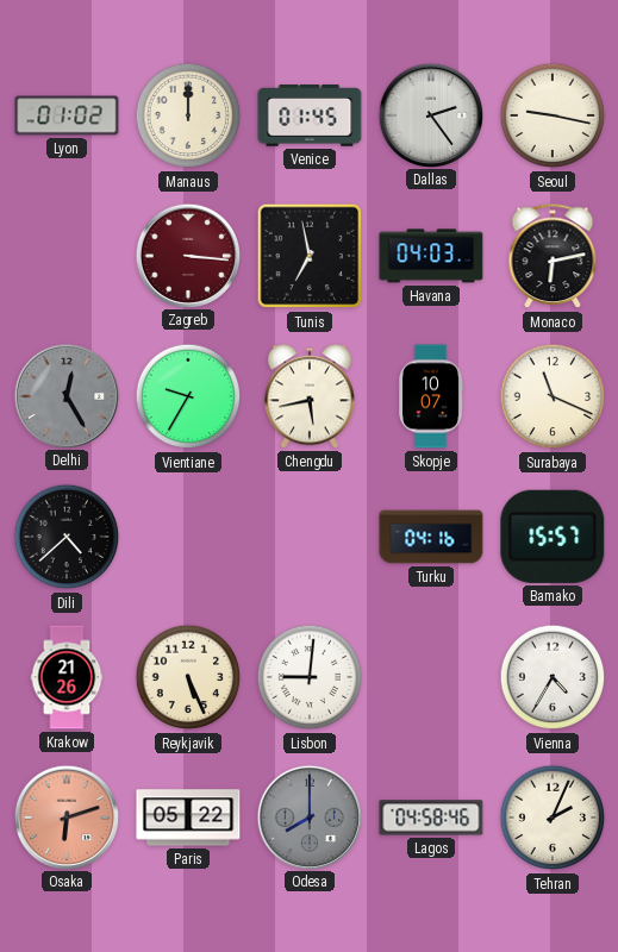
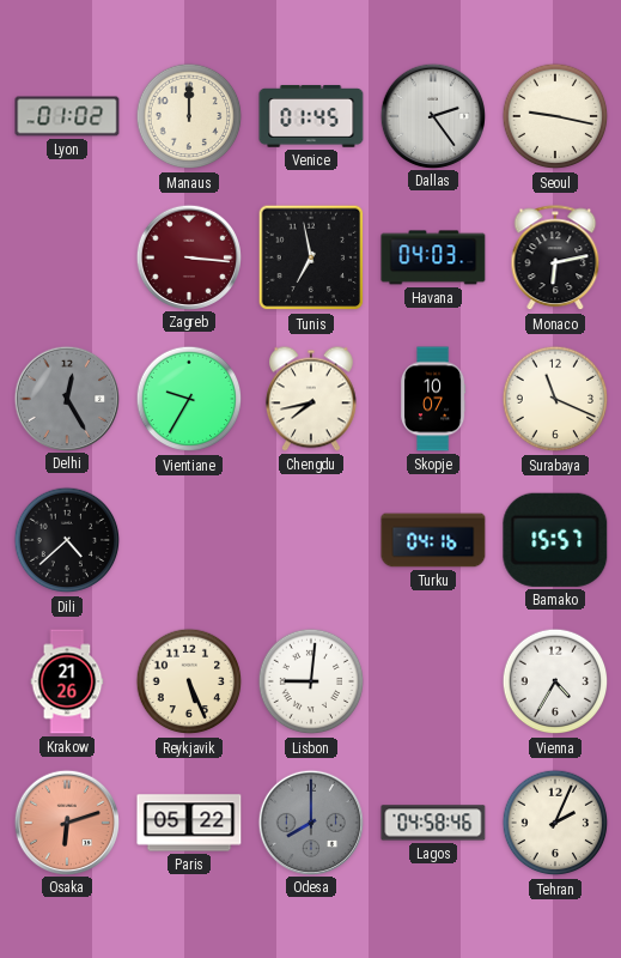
Chengdu: 5:43 -> 7:43 (311, 399)
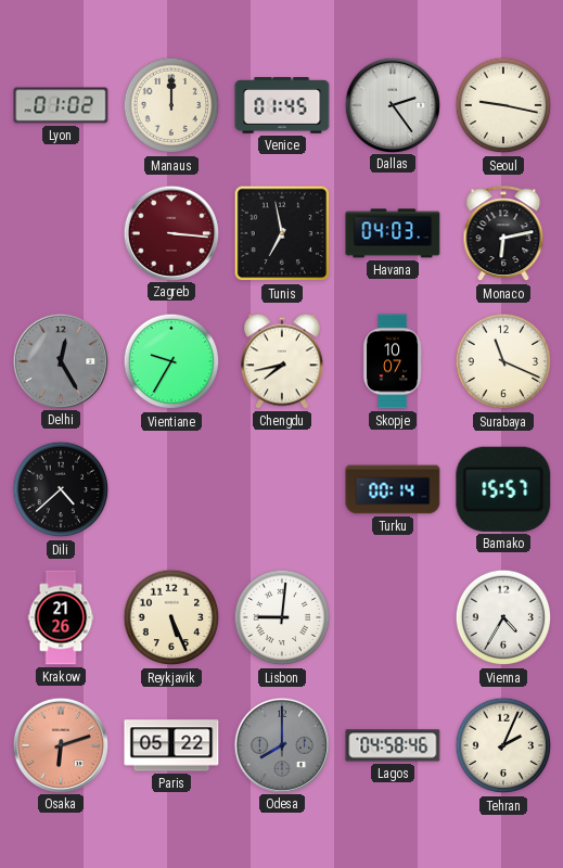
Turku: 04:16 -> 00:14 (393, 489)
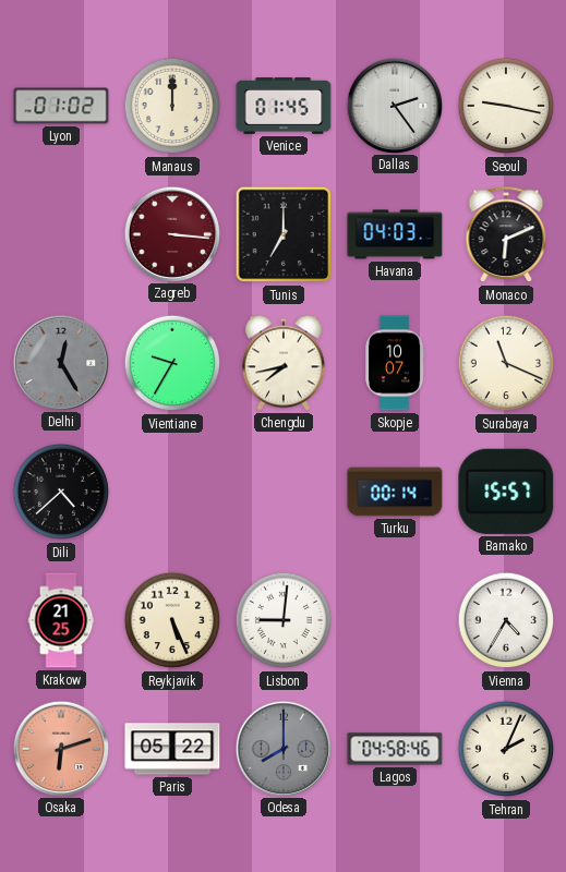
Tunis: 6:58 -> 7:00 (284, 234)
Monaco: 6:13 -> 6:11 (506, 235)
Krakow: 21:26 -> 21:25 (61, 620)
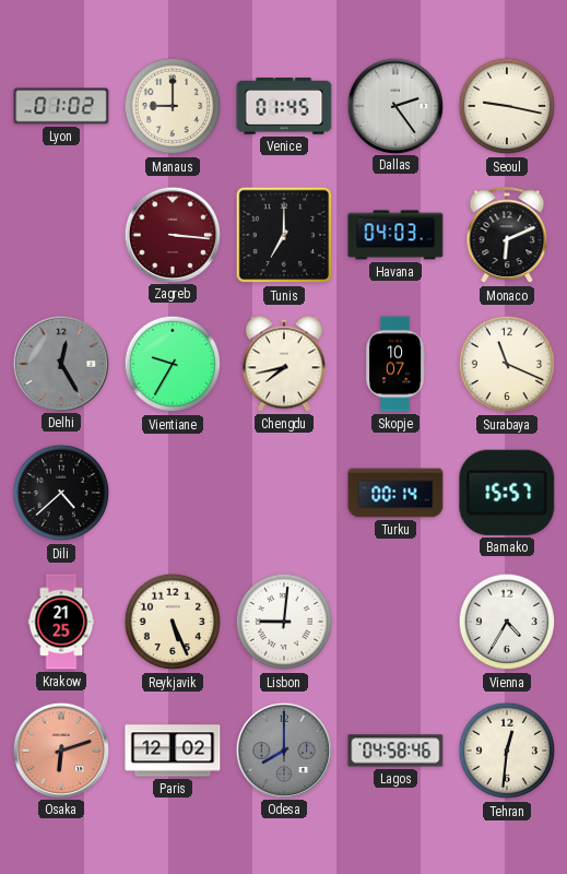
Manaus: 12:00 -> 9:00 (173, 106)
Paris: 05:22 -> 12:02 (173, 751)
Tehran: 2:04 -> 12:31 (507, 751)
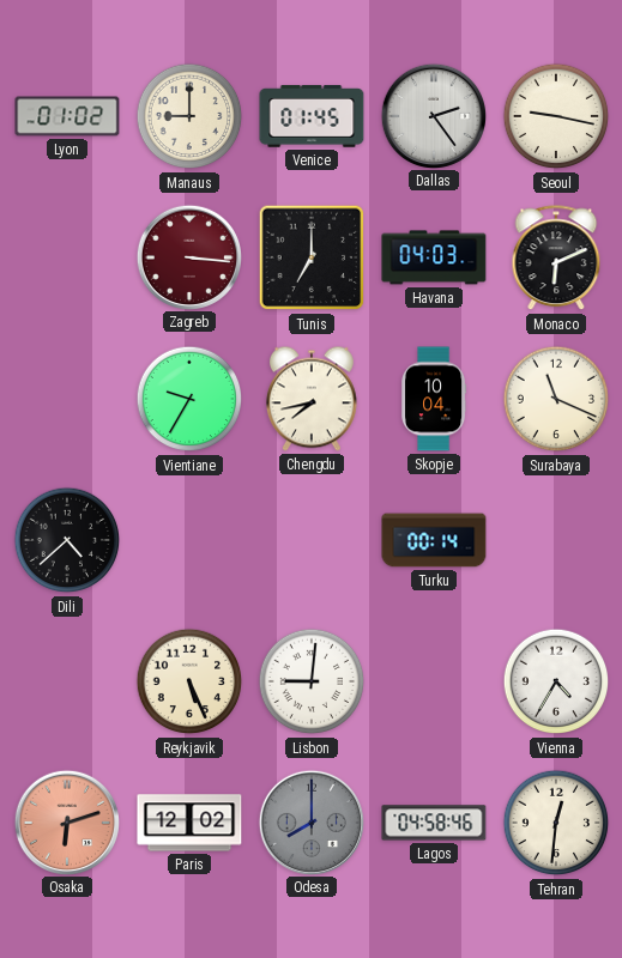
Delhi: 12:25 -> none (60, 363)
Skopje: 10:07 -> 10:04 (435, 399)
Bamako: 15:57 -> none (507, 493)
Krakow: 21:25 -> none (61, 622)
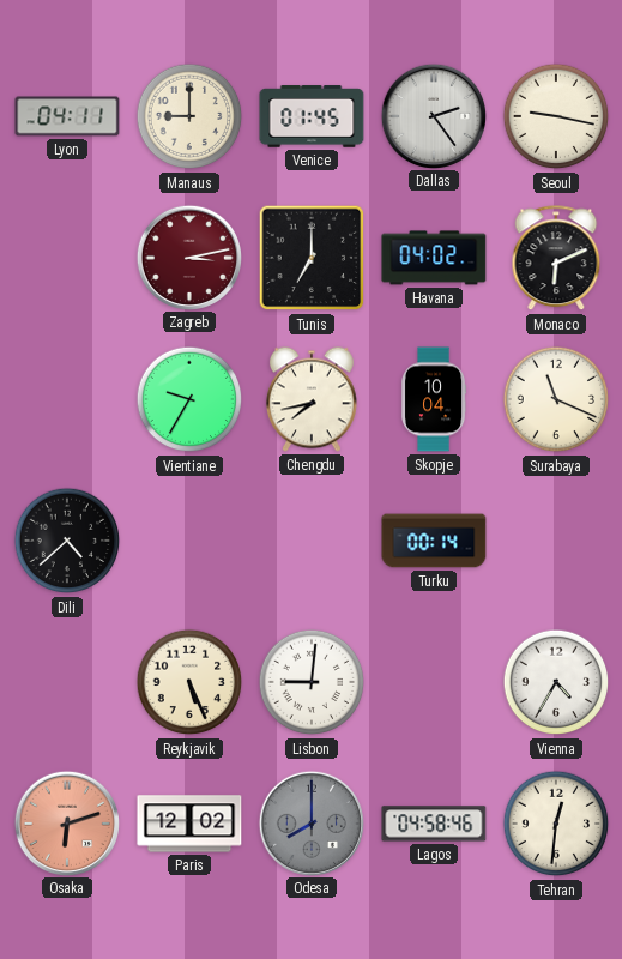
Lyon: 01:02 -> 04:11 (67, 116)
Zagreb: 3:16 -> 3:13 (188, 257)
Havana: 04:03 -> 04:02 (434, 258)
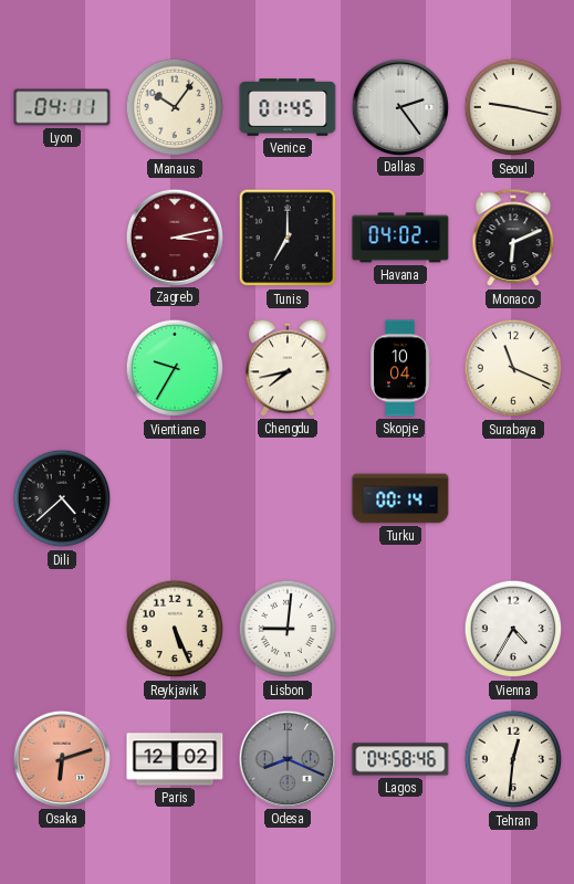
Manaus: 9:00 -> 10:06 (175, 107)
Odesa: 8:00 -> 8:19 (286, 758)
